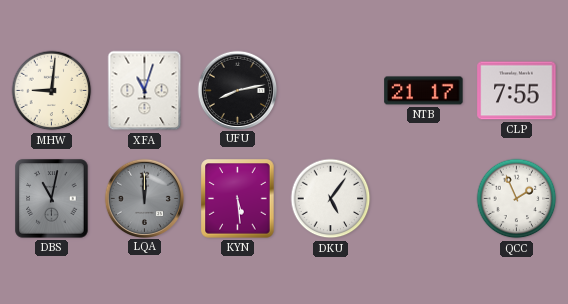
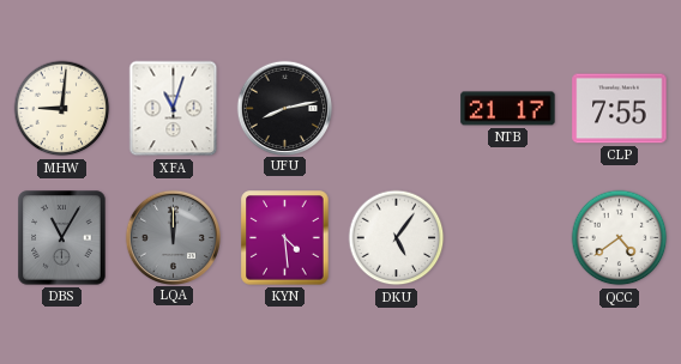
DBS: 11:02 -> 11:05 (62, 238)
KYN: 5:29 -> 4:29 (285, 238)
QCC: 1:56 -> 4:39 (620, 238)
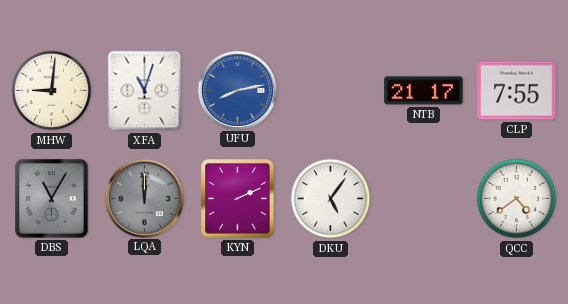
UFU dial: black -> blue (237, 90)
KYN: 4:29 -> 2:11 (238, 199)
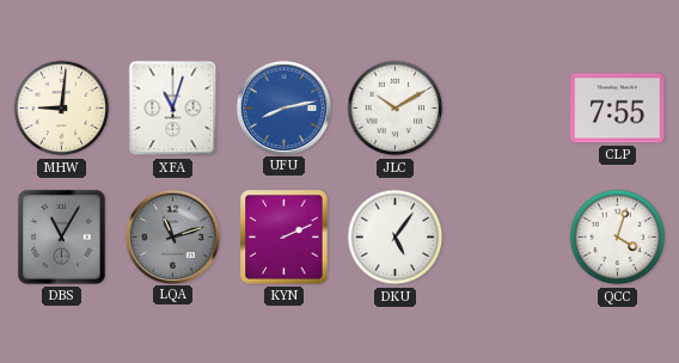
JLC: none -> 10:10 (396, 109)
NTB: 21:17 -> none (424, 91)
LQA: 12:00 -> 11:12 (172, 236)
QCC: 4:39 -> 4:03 (618, 238)
